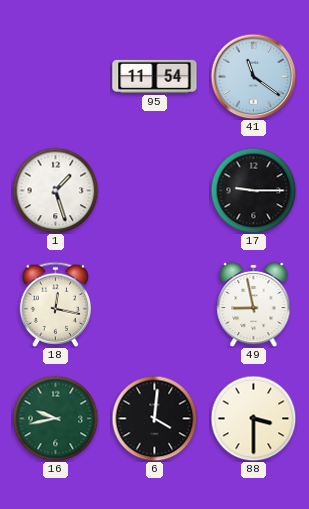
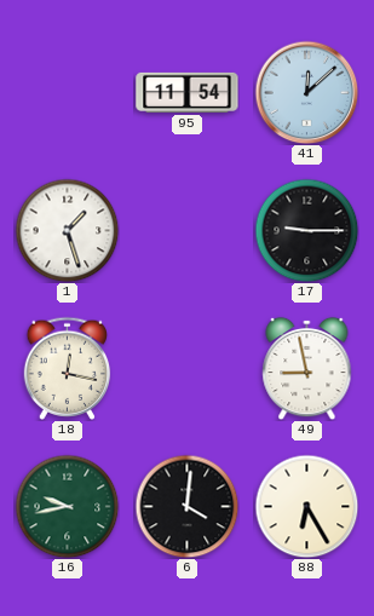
41: 11:21 -> 12:08 (306, 92)
88: 3:30 -> 6:25 (306, 506)
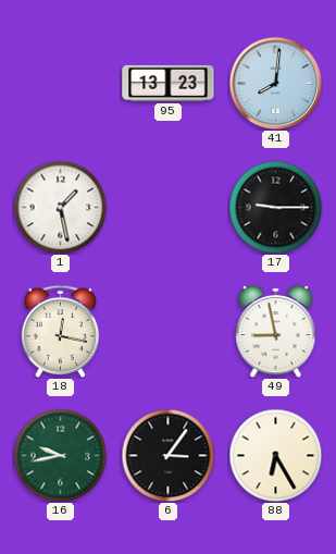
95: 11:54 -> 13:23 (169, 83)
41: 12:08 -> 8:01 (275, 83)
1: 1:27 -> 1:28 (60, 207)
6: 4:01 -> 3:06 (167, 455)
